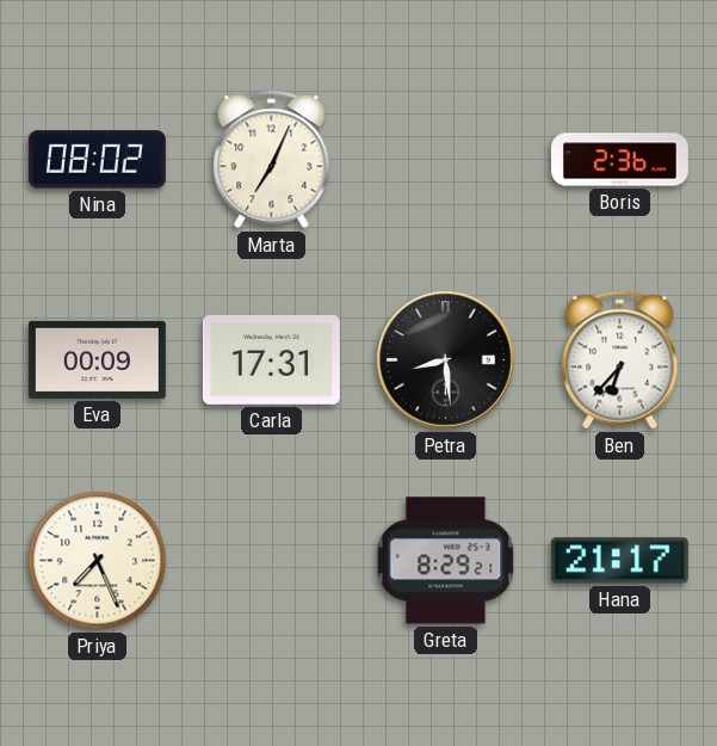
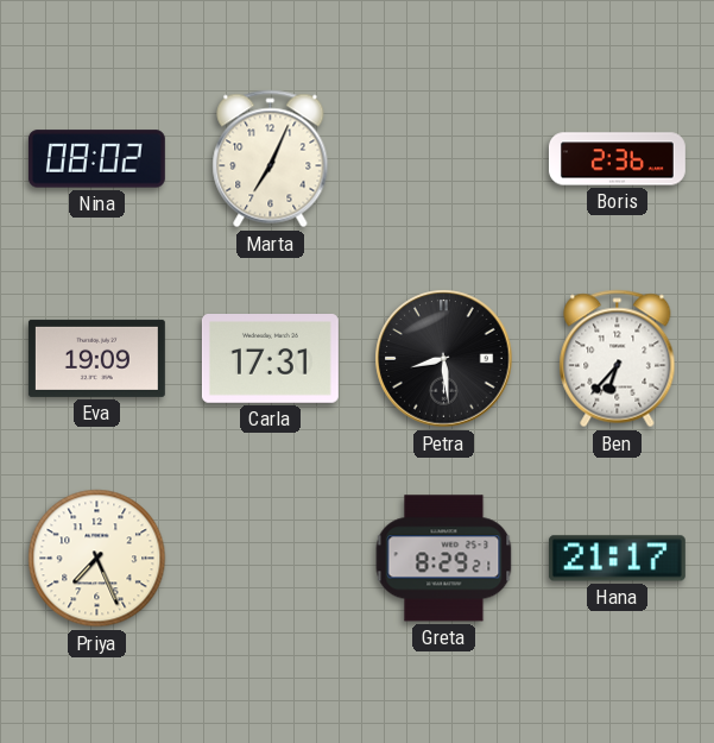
Eva: 00:09 -> 19:09 (96, 358)
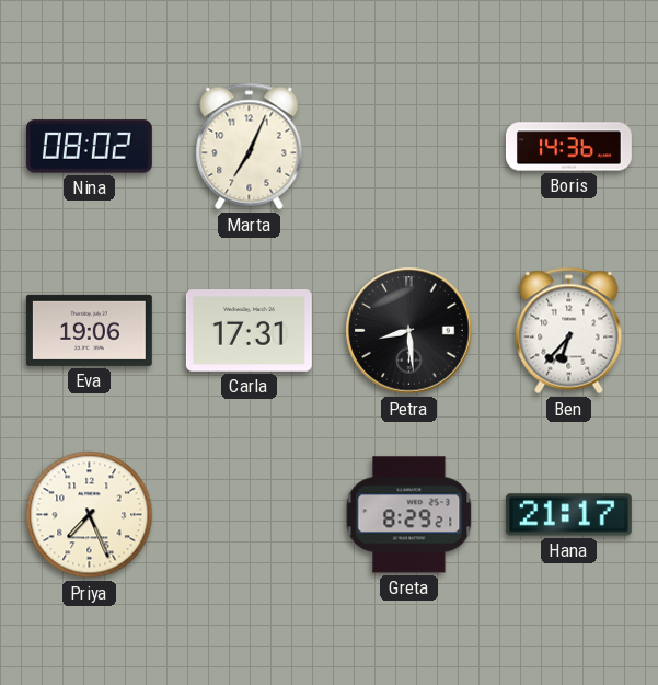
Boris: 2:36 -> 14:36 (568, 147)
Eva: 19:09 -> 19:06 (89, 330)
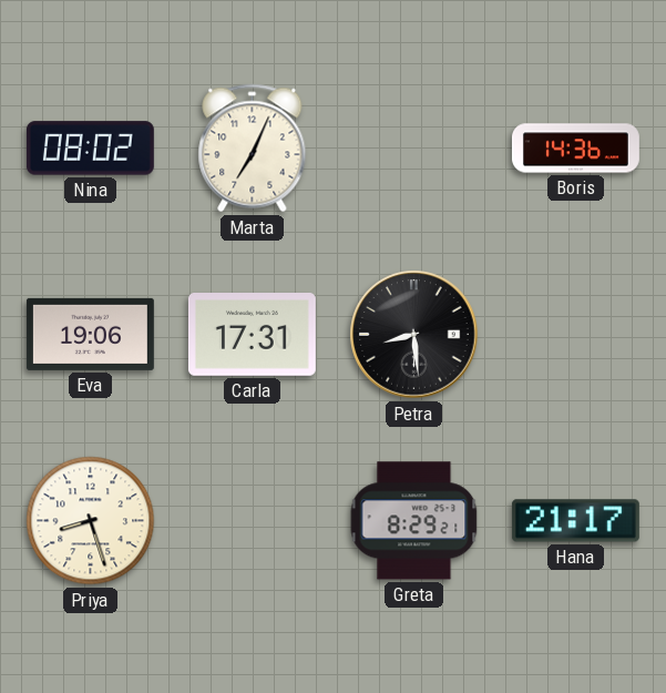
Ben: 6:37 -> none (569, 331)
Priya: 7:26 -> 8:27 (91, 521)
